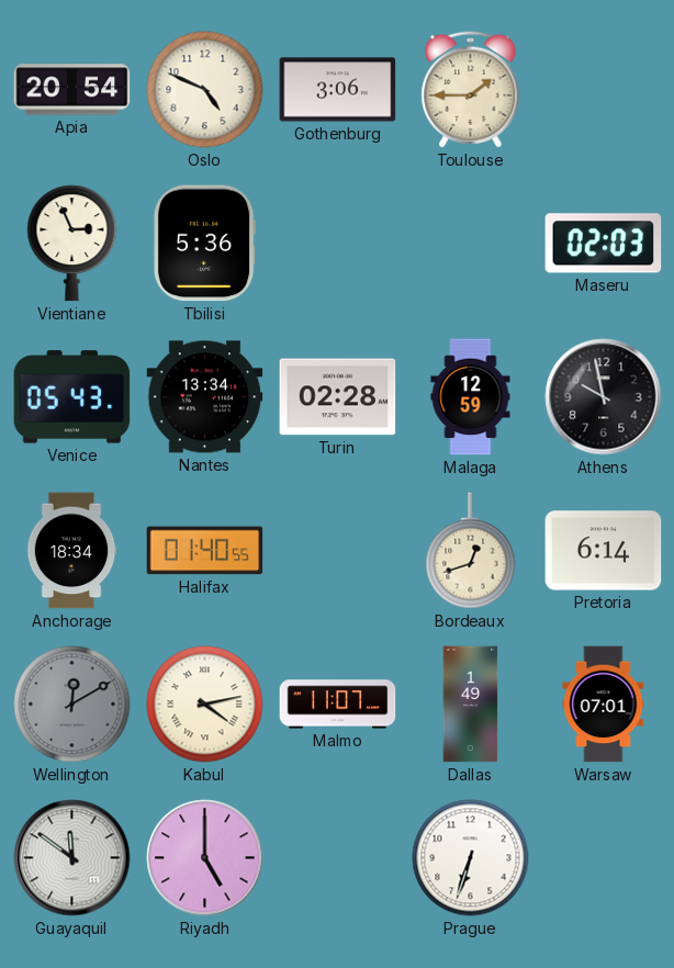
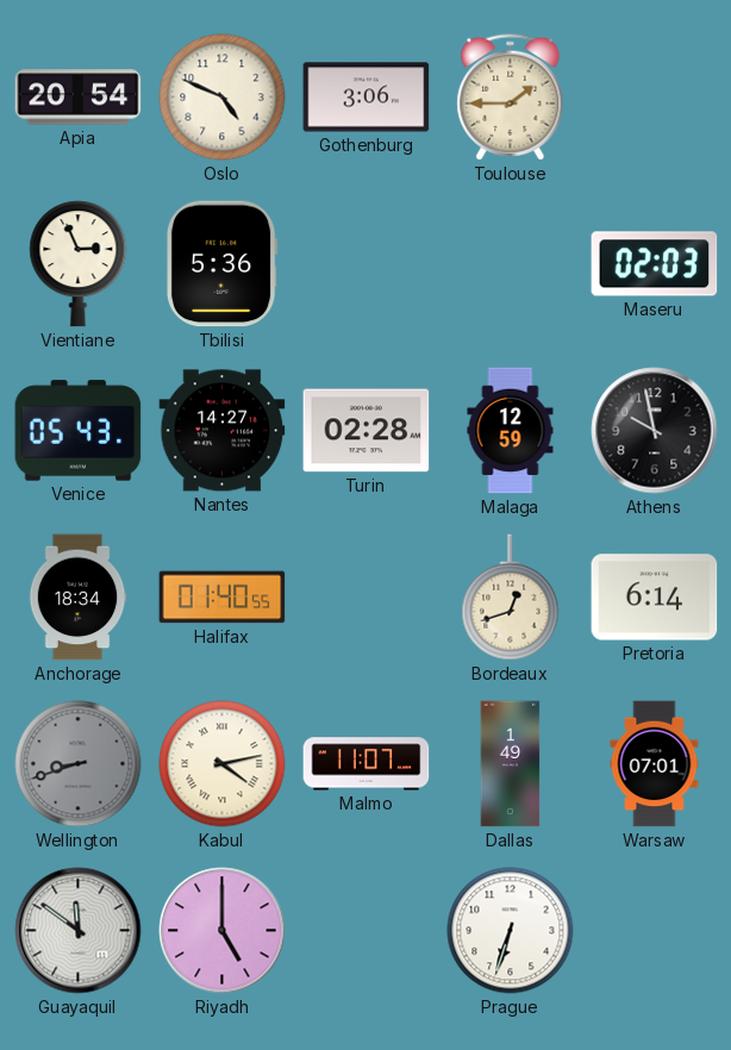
Nantes: 13:34 -> 14:27 (223, 431)
Wellington: 12:10 -> 8:42 (79, 764)
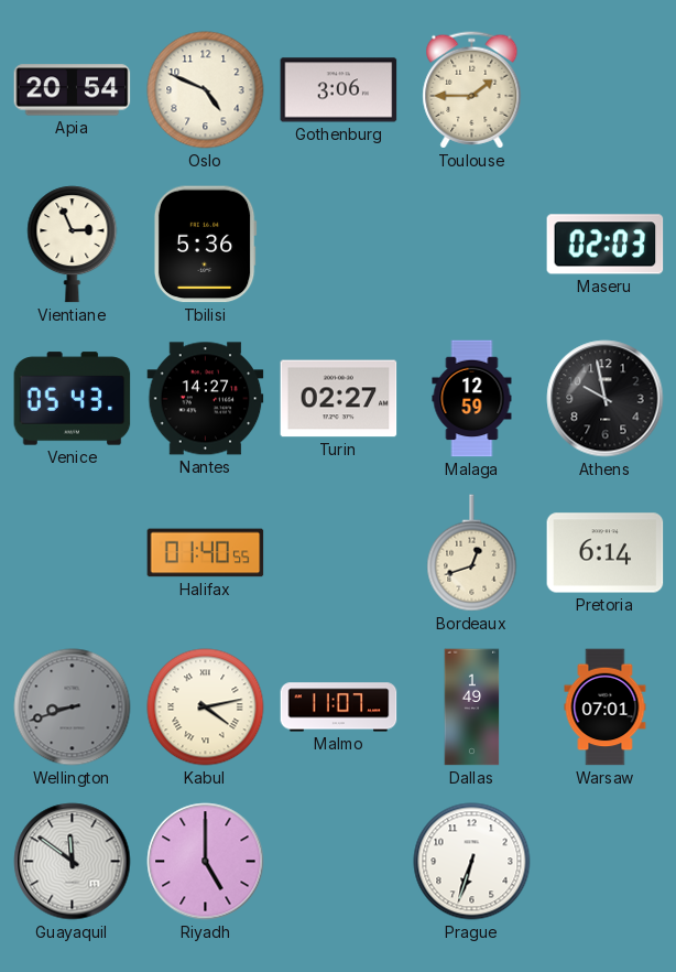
Turin: 02:28 -> 02:27 (339, 399)
Anchorage: 18:34 -> none (77, 598)
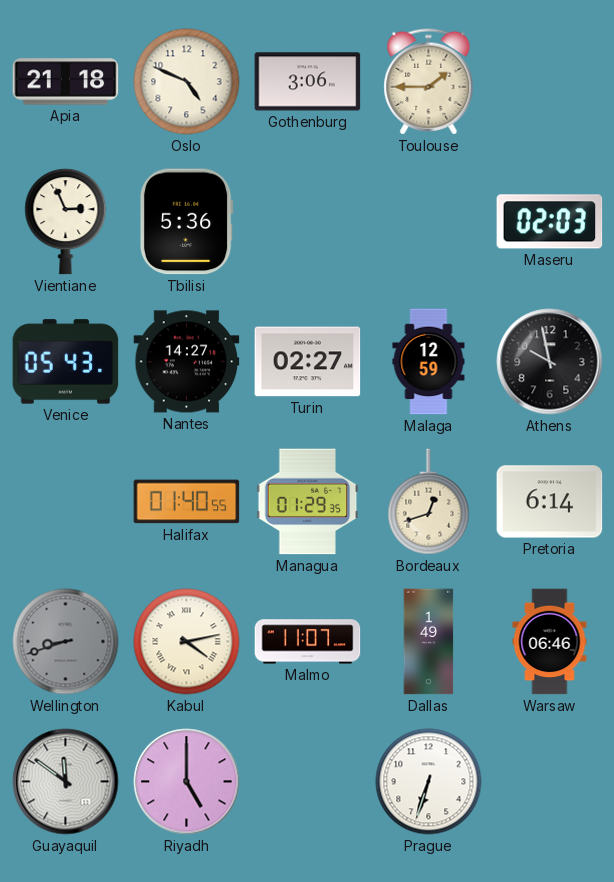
Apia: 20:54 -> 21:18 (66, 82)
Managua: none -> 01:29 (308, 502)
Warsaw: 07:01 -> 06:46 (550, 642)
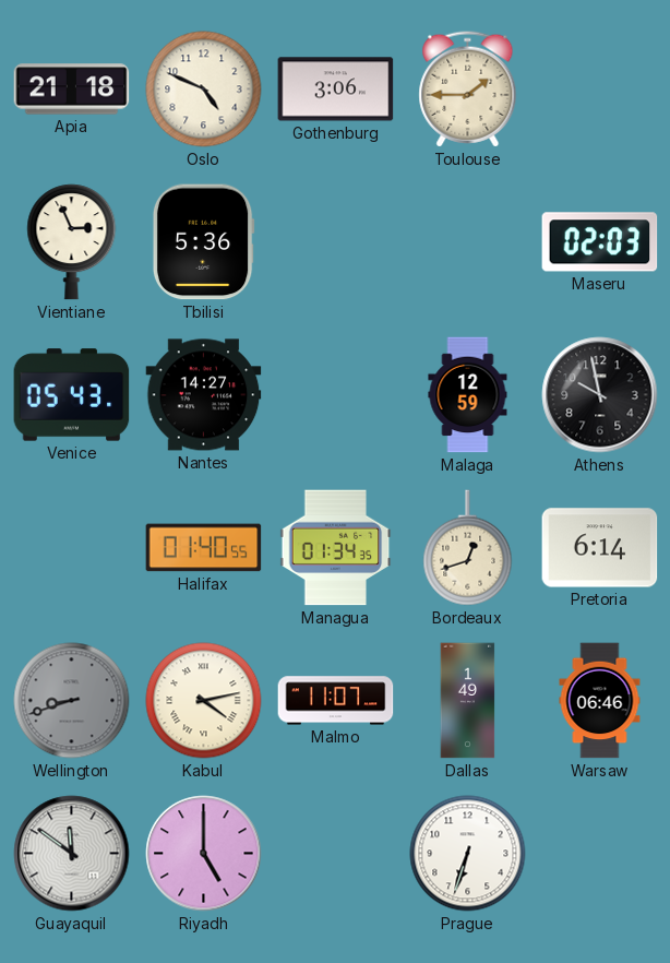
Turin: 02:27 -> none (308, 362)
Managua: 01:29 -> 01:34 (336, 548)
